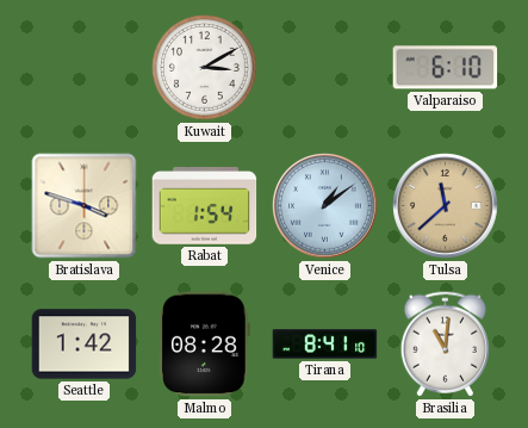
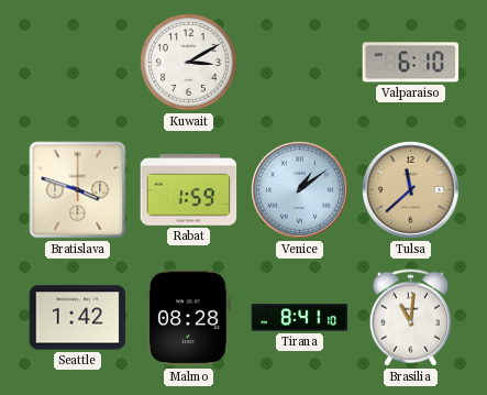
Rabat: 1:54 -> 1:59 (189, 190)
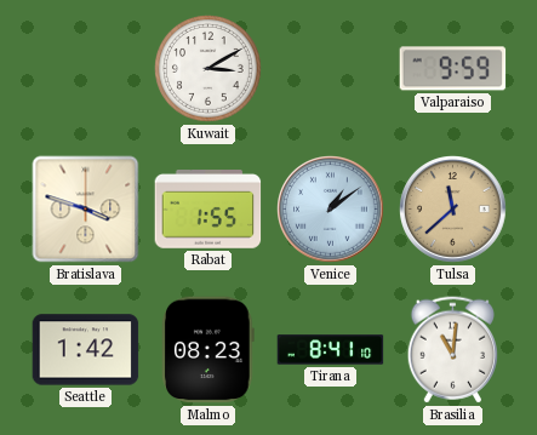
Valparaiso: 6:10 -> 9:59 (453, 69)
Rabat: 1:59 -> 1:55 (208, 210)
Malmo: 08:28 -> 08:23 (208, 350)
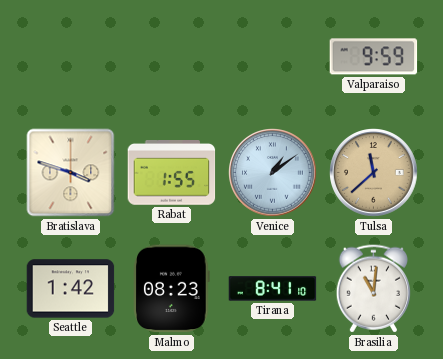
Kuwait: 3:10 -> none (208, 69)
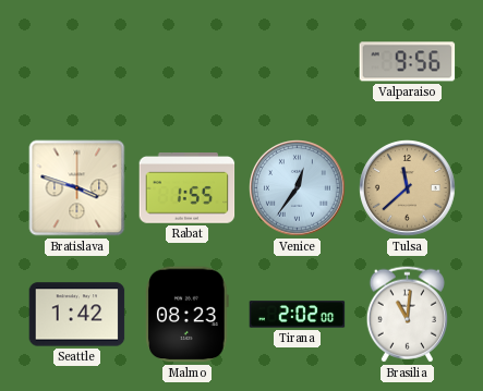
Valparaiso: 9:59 -> 9:56 (408, 62)
Venice: 1:09 -> 12:36 (298, 188)
Tirana: 8:41 -> 2:02 (298, 315)
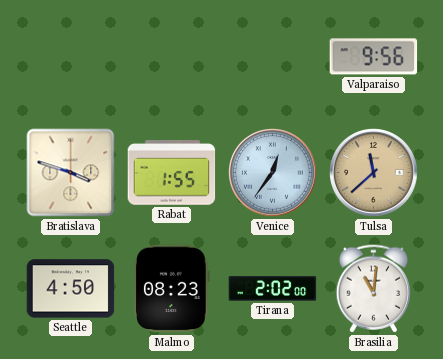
Seattle: 1:42 -> 4:50 (71, 289)
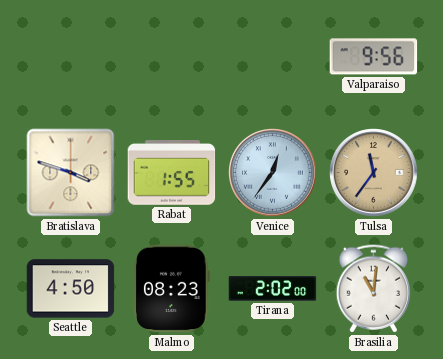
Tulsa: 11:38 -> 11:36 (374, 173)
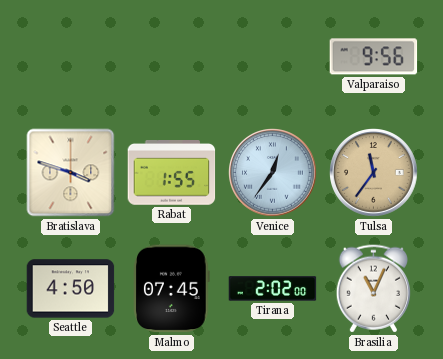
Malmo: 08:23 -> 07:45 (172, 289)
Brasilia: 11:01 -> 11:04 (373, 289)
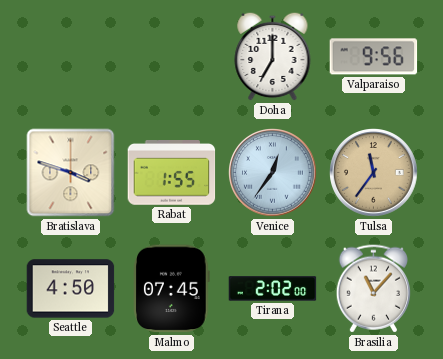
Doha: none -> 7:00 (273, 56)
Brasilia: 11:04 -> 11:07 (373, 289)
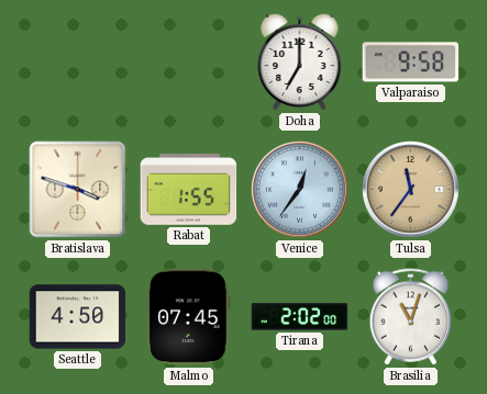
Valparaiso: 9:56 -> 9:58 (411, 63)
Brasilia: 11:07 -> 11:03 (410, 317)
